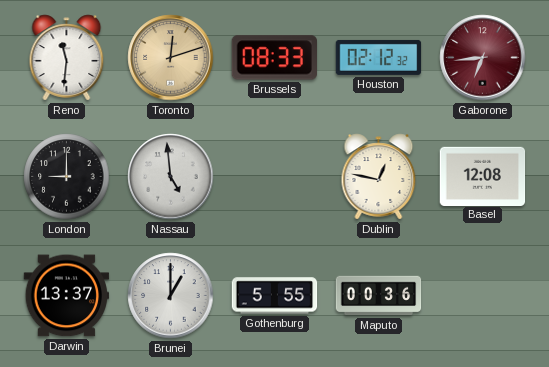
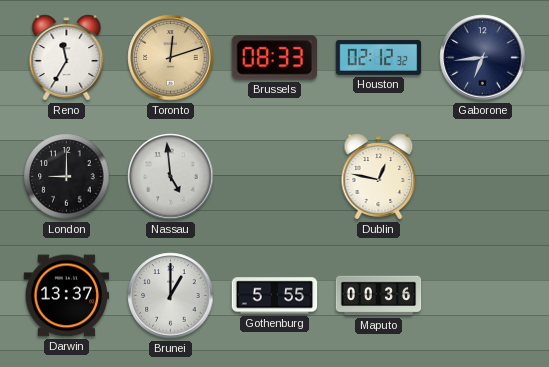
Reno: 11:31 -> 11:35 (67, 58)
Gaborone dial: burgundy -> navy (483, 58)
Basel: 12:08 -> none (483, 176)
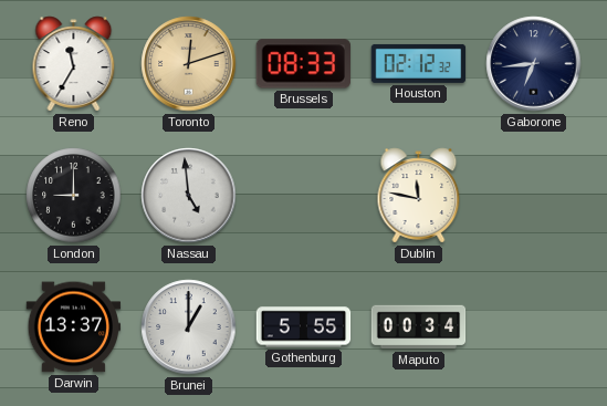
Dublin: 12:47 -> 11:47 (419, 196)
Maputo: 00:36 -> 00:34 (419, 327)
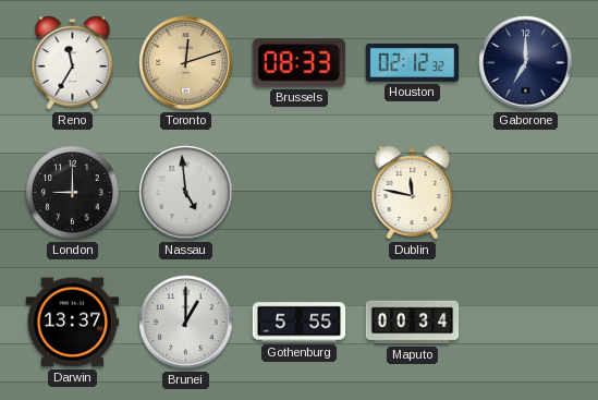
Gaborone: 6:44 -> 7:00 (526, 63)
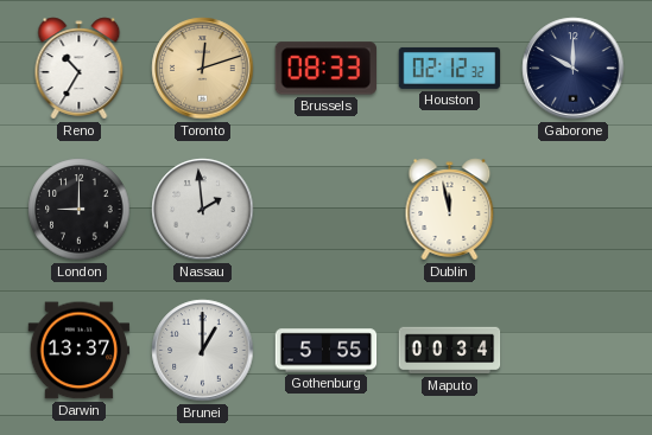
Reno: 11:35 -> 10:35 (80, 69)
Gaborone: 7:00 -> 10:00 (574, 69)
Nassau: 4:59 -> 1:59 (203, 210)
Dublin: 11:47 -> 11:58 (450, 210)
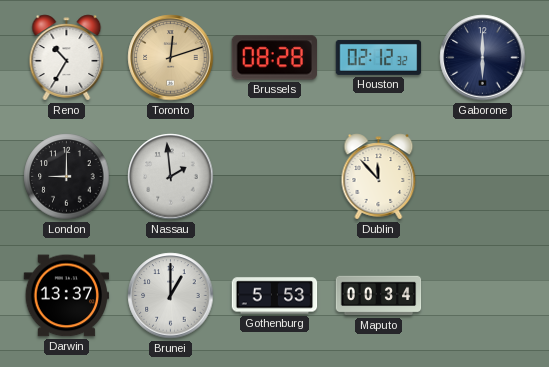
Brussels: 08:33 -> 08:28 (274, 58)
Gaborone: 10:00 -> 6:00 (483, 58)
Dublin: 11:58 -> 11:53 (379, 177)
Gothenburg: 5:55 -> 5:53 (275, 296)
